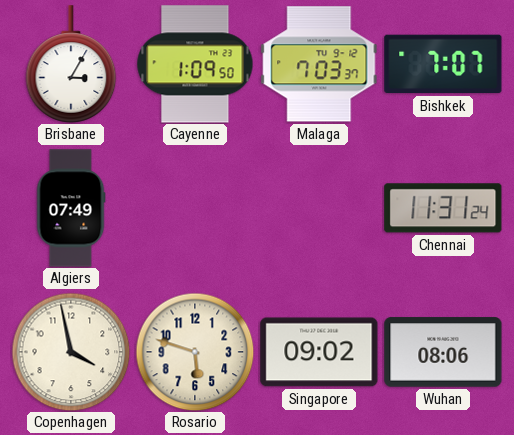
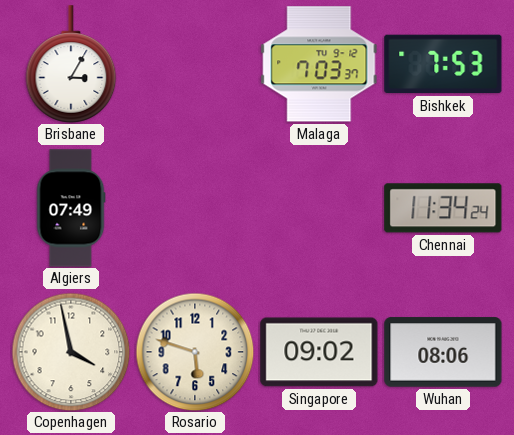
Cayenne: 1:09 -> none (195, 64)
Bishkek: 7:07 -> 7:53 (443, 64)
Chennai: 11:31 -> 11:34 (443, 208)
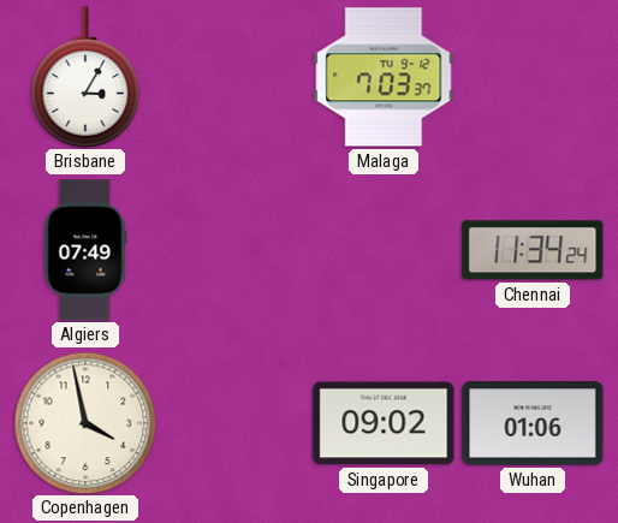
Bishkek: 7:53 -> none (443, 64)
Rosario: 5:48 -> none (195, 352)
Wuhan: 08:06 -> 01:06 (533, 423)
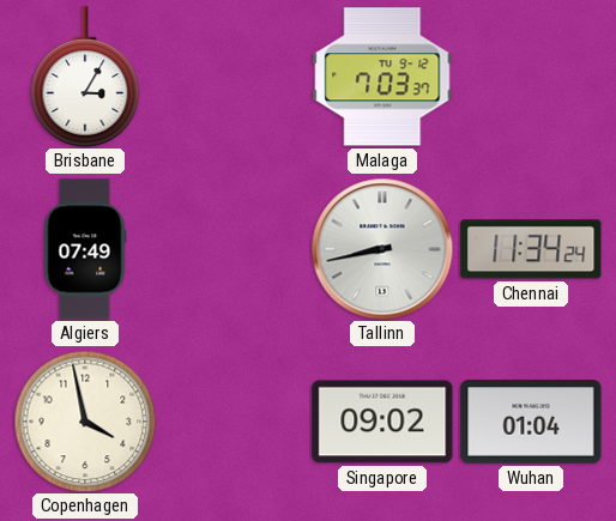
Tallinn: none -> 8:43 (382, 249)
Wuhan: 01:06 -> 01:04 (531, 422)
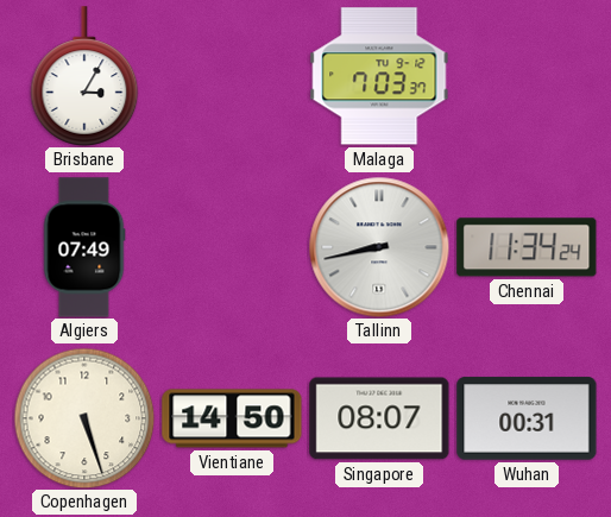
Copenhagen: 3:58 -> 5:27 (84, 418)
Vientiane: none -> 14:50 (232, 418)
Singapore: 09:02 -> 08:07 (379, 418)
Wuhan: 01:04 -> 00:31 (527, 418)
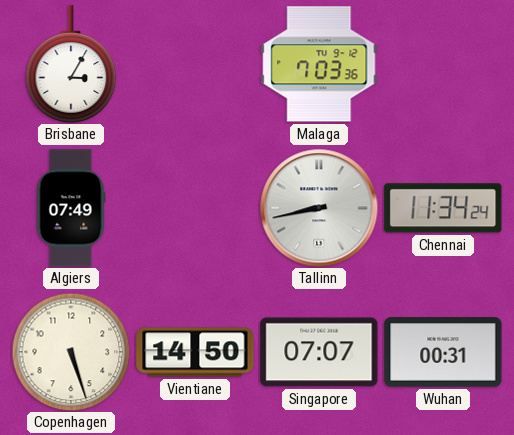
Malaga: 7:03:37 -> 7:03:36 (319, 64)
Singapore: 08:07 -> 07:07 (319, 352)
